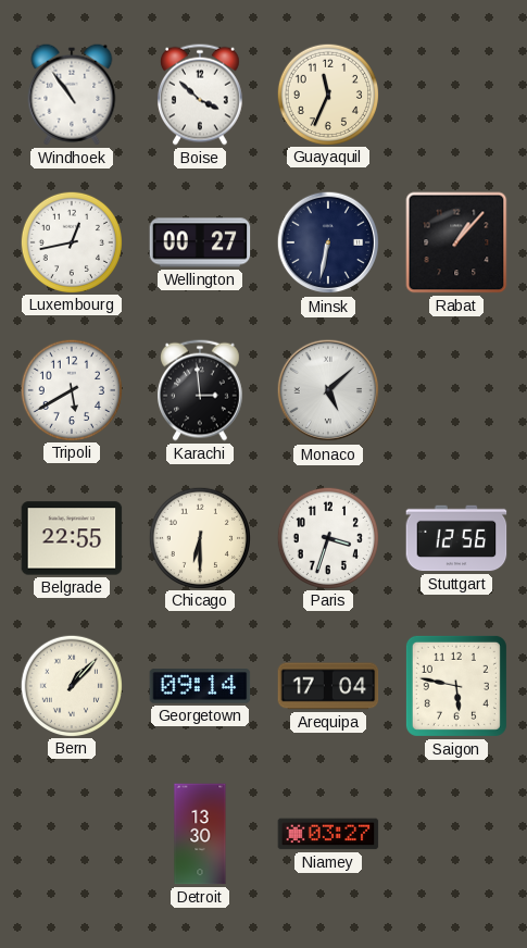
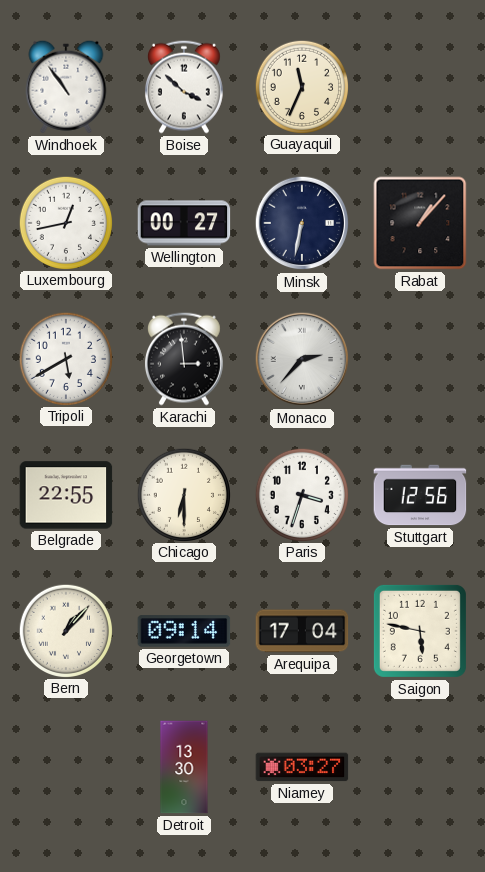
Monaco: 5:08 -> 2:37 (302, 359)
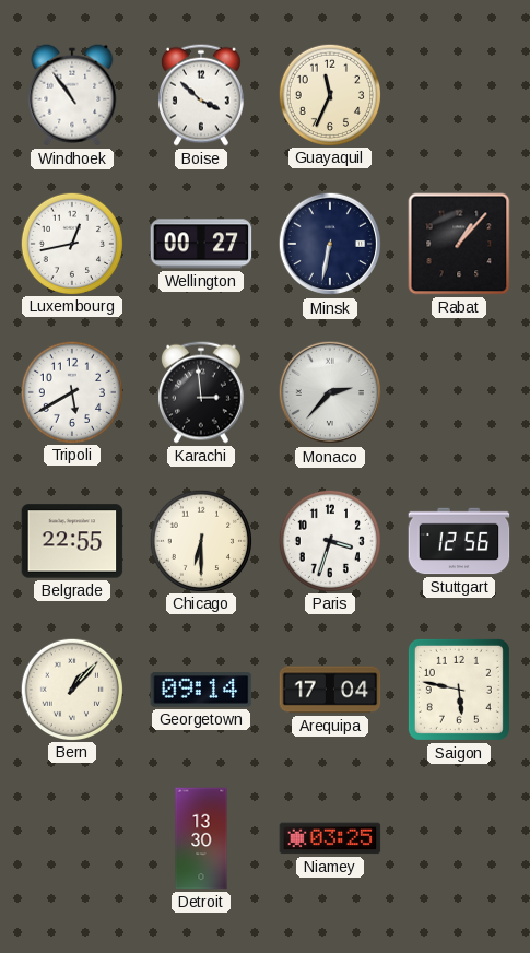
Niamey: 03:27 -> 03:25 (330, 838)
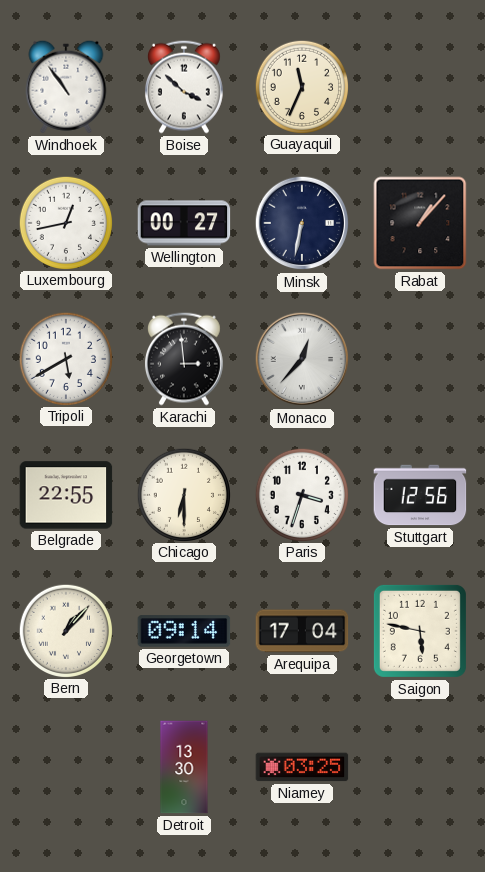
Monaco: 2:37 -> 12:37 (302, 359)
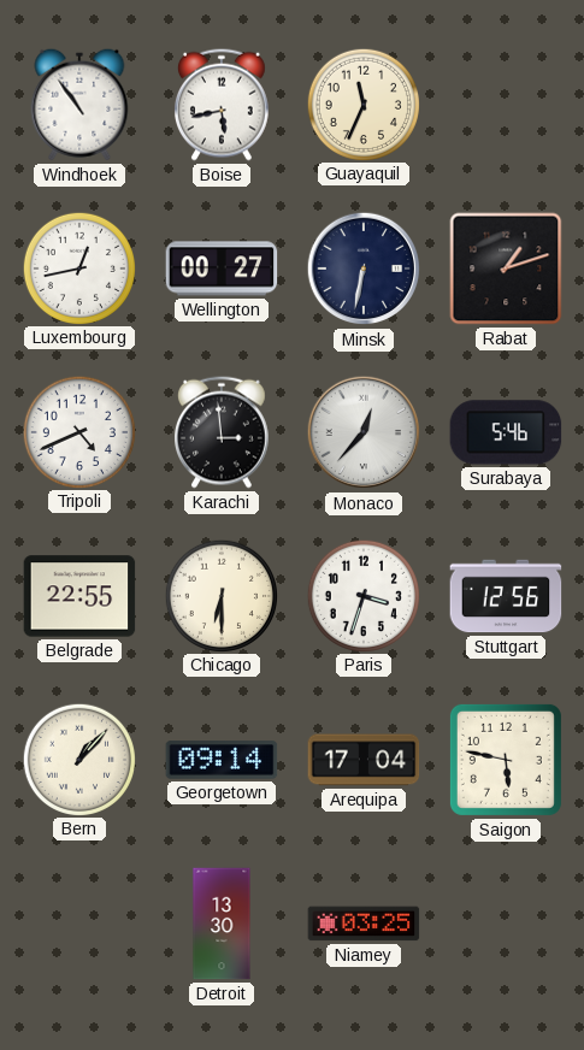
Boise: 3:52 -> 5:43 (222, 105)
Rabat: 1:07 -> 1:12 (506, 269)
Tripoli: 5:40 -> 4:41 (78, 431)
Surabaya: none -> 5:46 (506, 432)
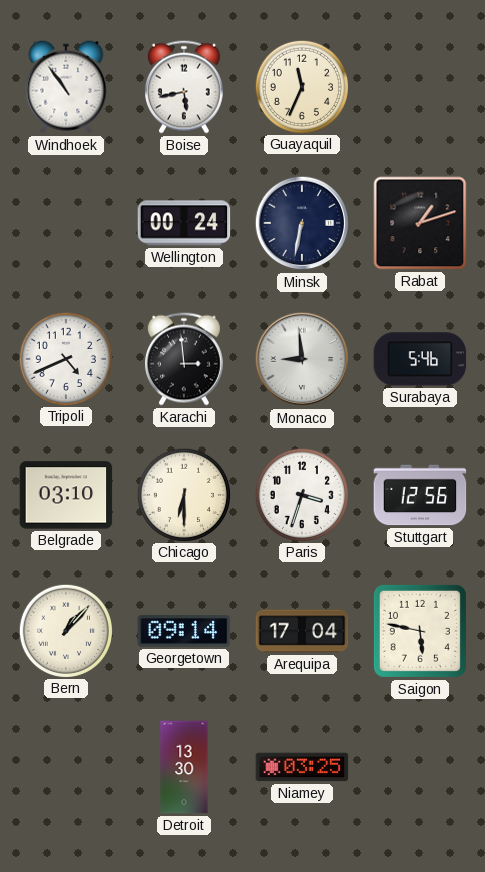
Luxembourg: 12:43 -> none (78, 267)
Wellington: 00:27 -> 00:24 (184, 223)
Monaco: 12:37 -> 8:59 (302, 359)
Belgrade: 22:55 -> 03:10 (66, 495)
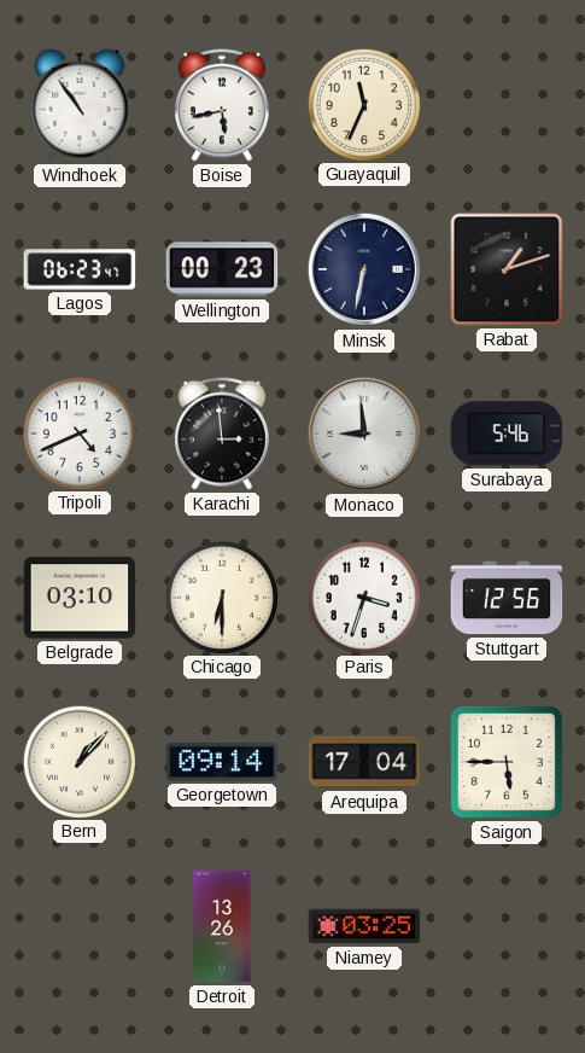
Lagos: none -> 06:23 (80, 269)
Wellington: 00:24 -> 00:23 (222, 269)
Saigon: 5:47 -> 5:45 (507, 762)
Detroit: 13:30 -> 13:26 (222, 926)
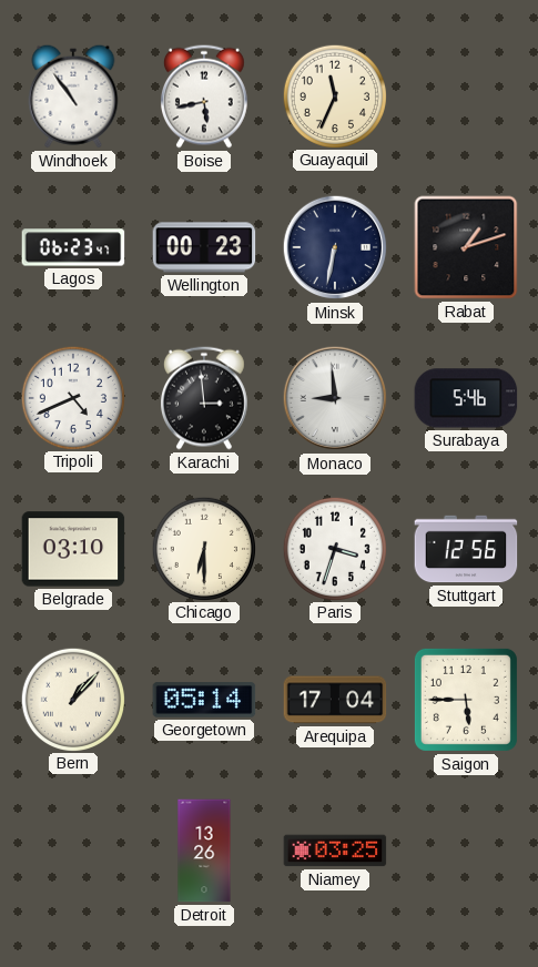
Georgetown: 09:14 -> 05:14 (204, 700)
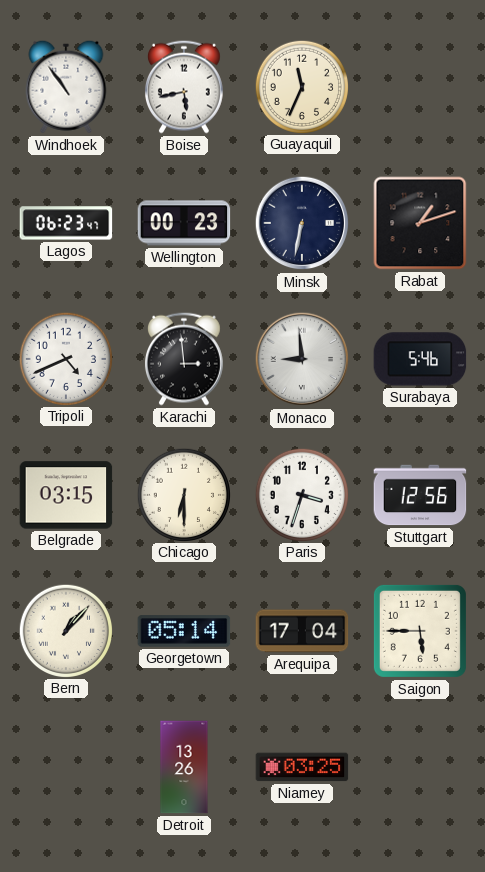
Belgrade: 03:10 -> 03:15 (66, 495)
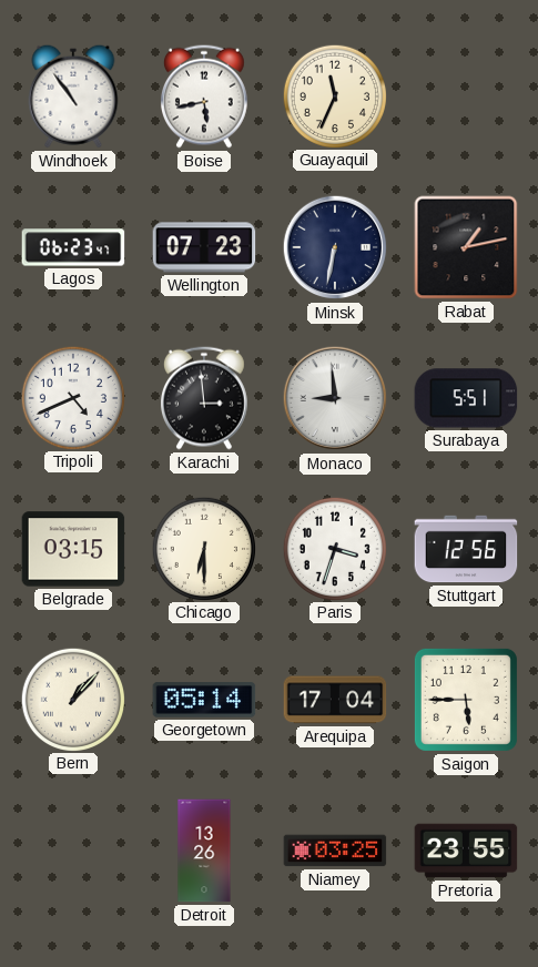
Wellington: 00:23 -> 07:23 (204, 247)
Rabat: 1:12 -> 1:13 (466, 247)
Surabaya: 5:46 -> 5:51 (466, 398)
Pretoria: none -> 23:55 (466, 851)
